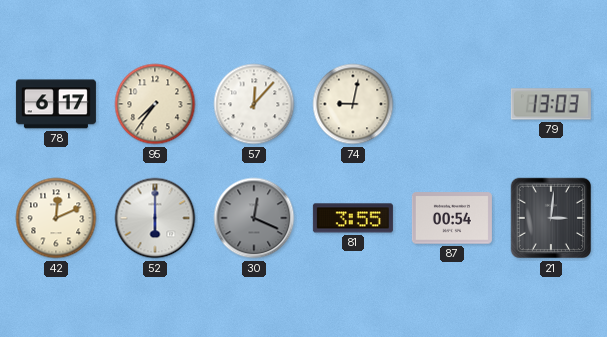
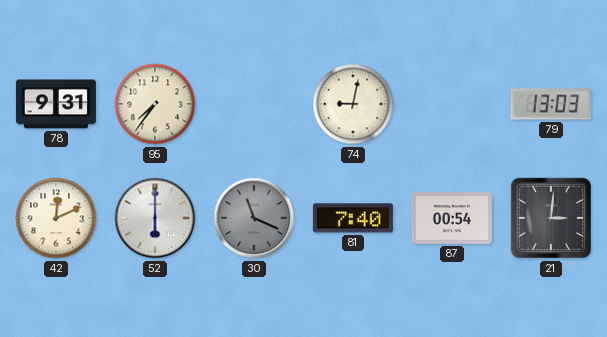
78: 6:17 -> 9:31 (56, 104)
57: 12:07 -> none (254, 104)
30: 12:19 -> 11:19 (254, 218)
81: 3:55 -> 7:40 (353, 218)
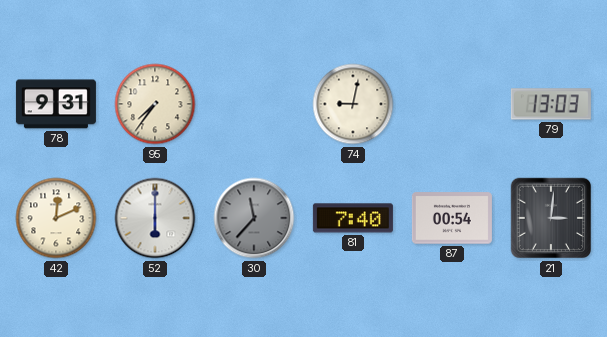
30: 11:19 -> 11:37 (254, 218)
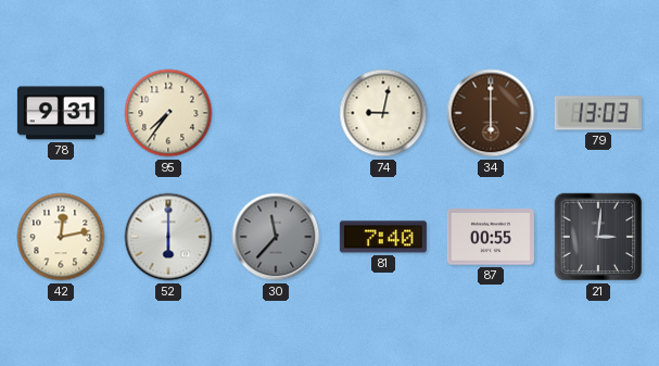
34: none -> 6:00 (491, 113)
42: 12:11 -> 12:13 (61, 237)
87: 00:54 -> 00:55 (491, 237)
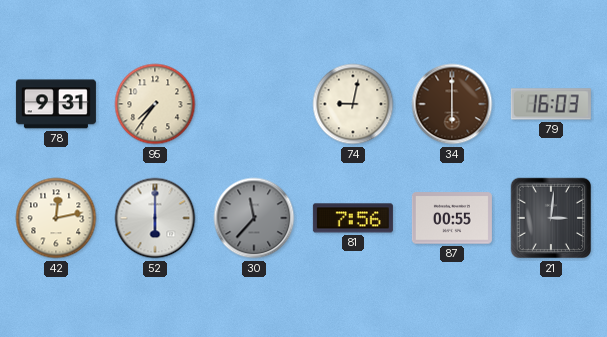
79: 13:03 -> 16:03 (551, 104)
81: 7:40 -> 7:56 (353, 218)
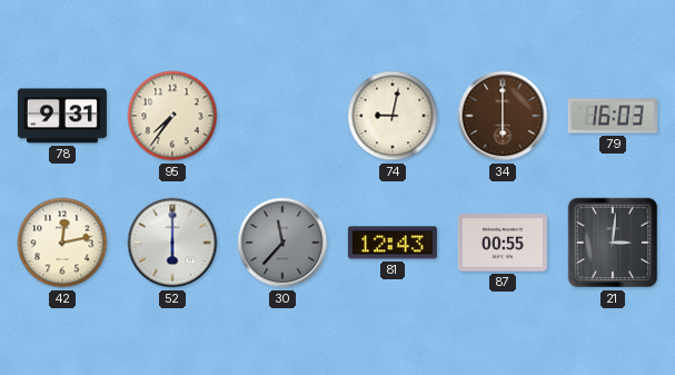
81: 7:56 -> 12:43 (393, 243)
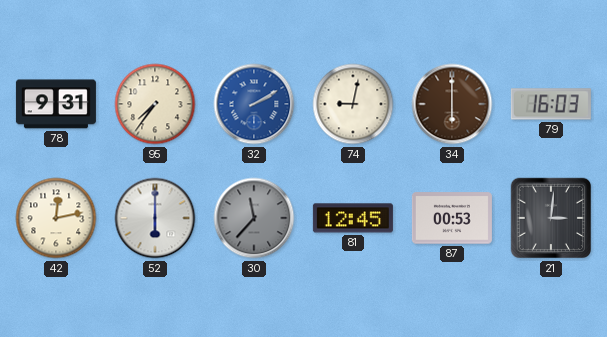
32: none -> 2:10 (254, 104)
81: 12:43 -> 12:45 (353, 218)
87: 00:55 -> 00:53 (452, 218)
